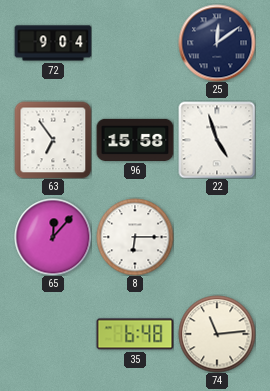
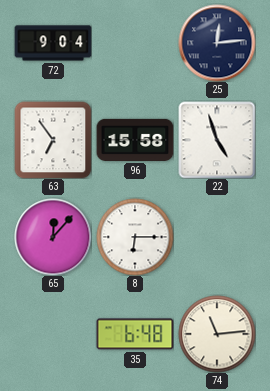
25: 12:09 -> 12:14 (217, 43)
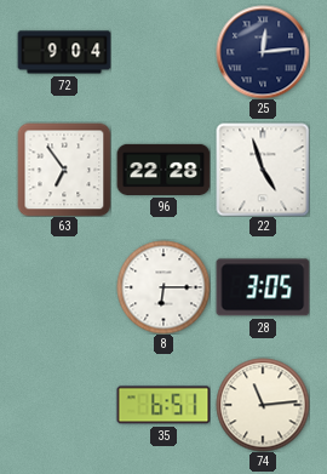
96: 15:58 -> 22:28 (163, 170)
65: 12:07 -> none (53, 237)
28: none -> 3:05 (263, 287)
35: 6:48 -> 6:51 (163, 405)
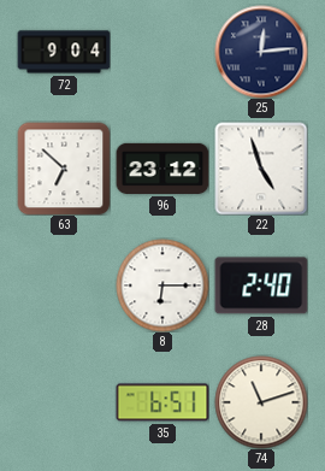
63: 6:54 -> 6:52 (64, 169)
96: 22:28 -> 23:12 (162, 169)
28: 3:05 -> 2:40 (261, 285)
74: 11:14 -> 11:12 (261, 402)
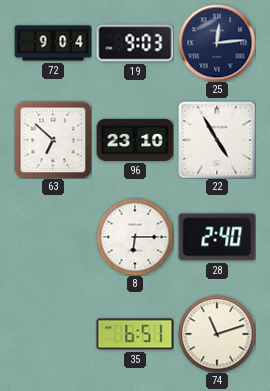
19: none -> 9:03 (135, 43)
96: 23:12 -> 23:10 (135, 140)
22: 4:57 -> 4:55 (217, 140)
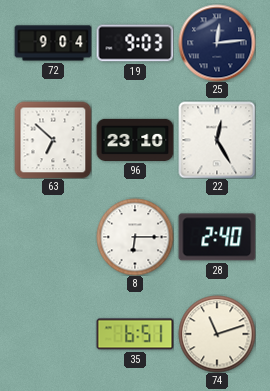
22: 4:55 -> 12:25 (217, 140)
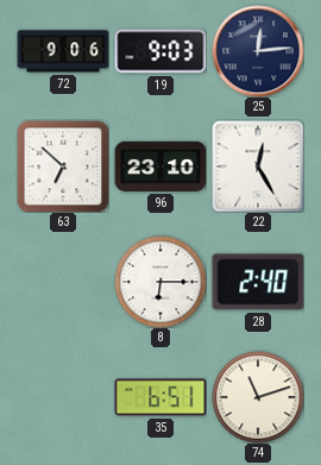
72: 9:04 -> 9:06 (63, 51)
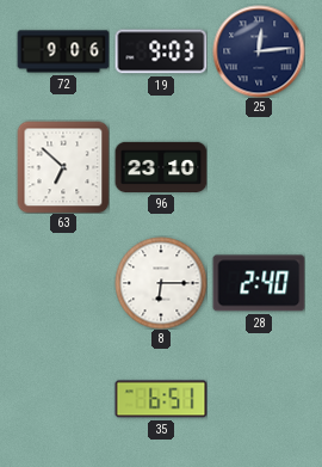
22: 12:25 -> none (258, 166)
74: 11:12 -> none (258, 397)
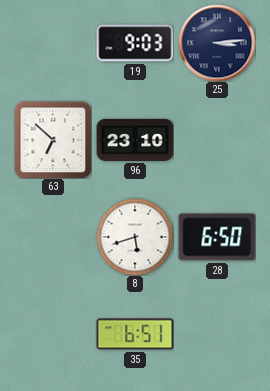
72: 9:06 -> none (63, 51)
25: 12:14 -> 3:14 (217, 43)
8: 6:15 -> 5:42 (135, 237)
28: 2:40 -> 6:50 (217, 237)
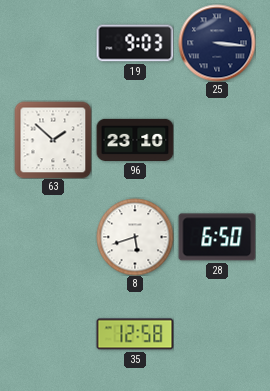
25: 3:14 -> 3:16 (217, 43)
63: 6:52 -> 1:52 (53, 140)
35: 6:51 -> 12:58 (135, 334)
